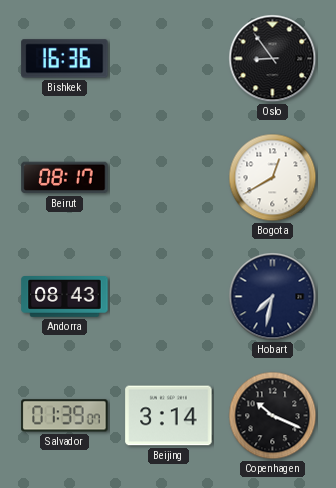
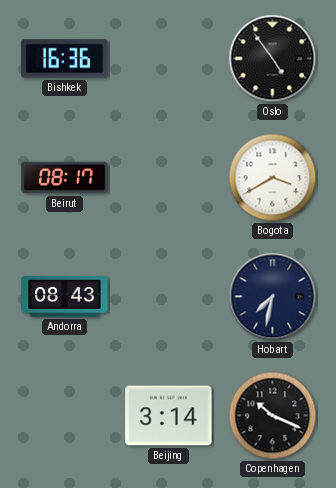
Oslo: 8:54 -> 4:54 (273, 59)
Bogota: 12:40 -> 3:40 (273, 178)
Salvador: 01:39 -> none (65, 416)
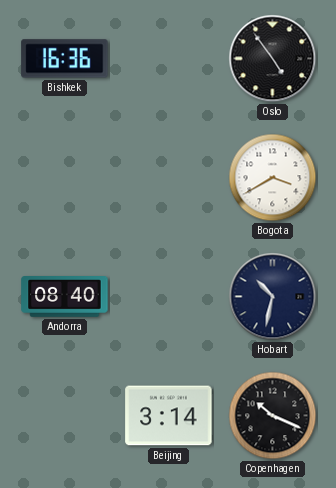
Beirut: 08:17 -> none (65, 178)
Andorra: 08:43 -> 08:40 (65, 297)
Hobart: 7:32 -> 10:32 (273, 297)
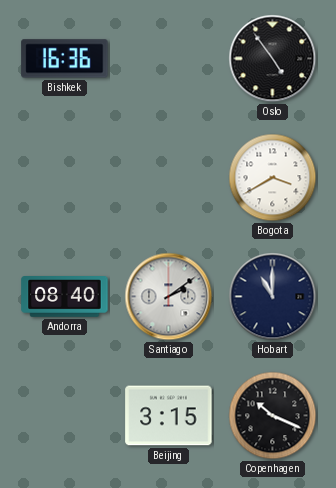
Santiago: none -> 2:09 (169, 297)
Hobart: 10:32 -> 11:00 (273, 297)
Beijing: 3:14 -> 3:15 (169, 416)
